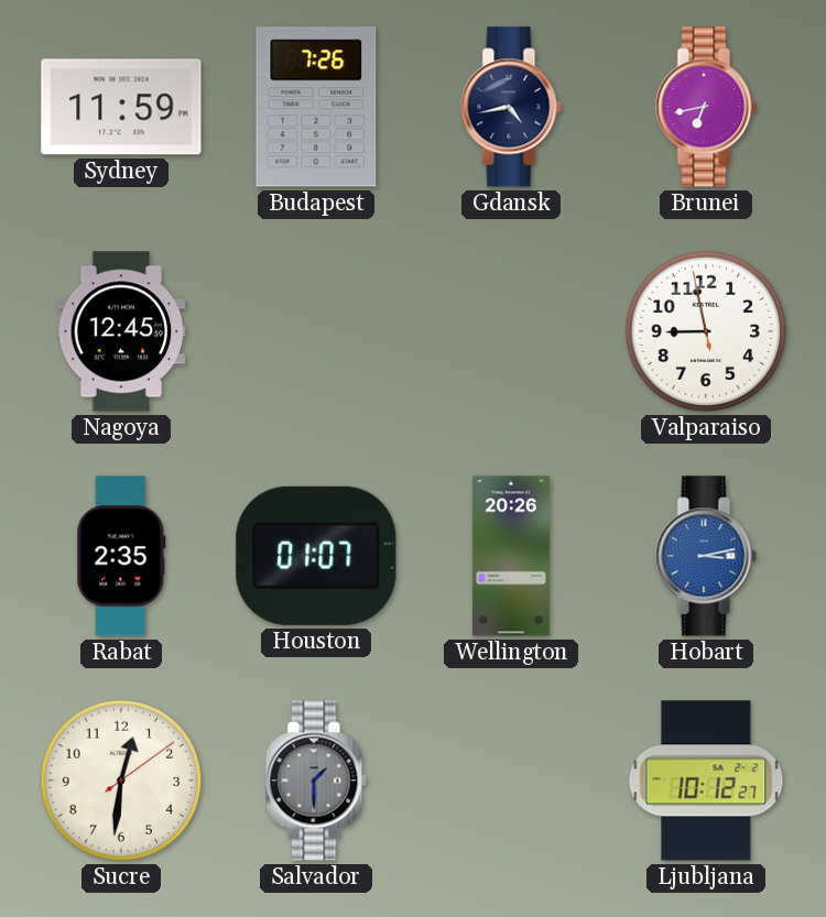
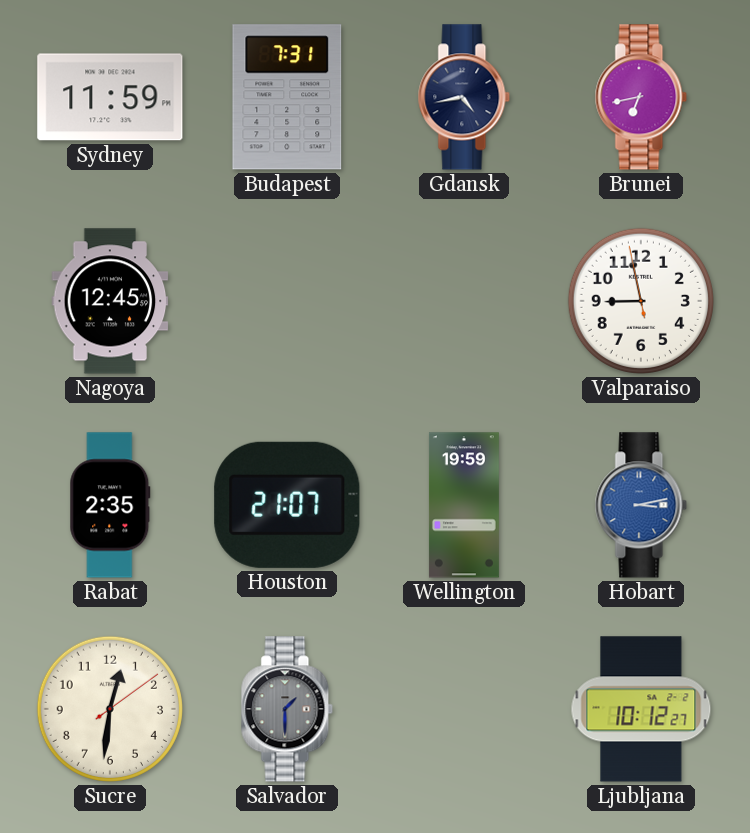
Budapest: 7:26 -> 7:31 (287, 97)
Houston: 01:07 -> 21:07 (287, 505)
Wellington: 20:26 -> 19:59 (464, 505)
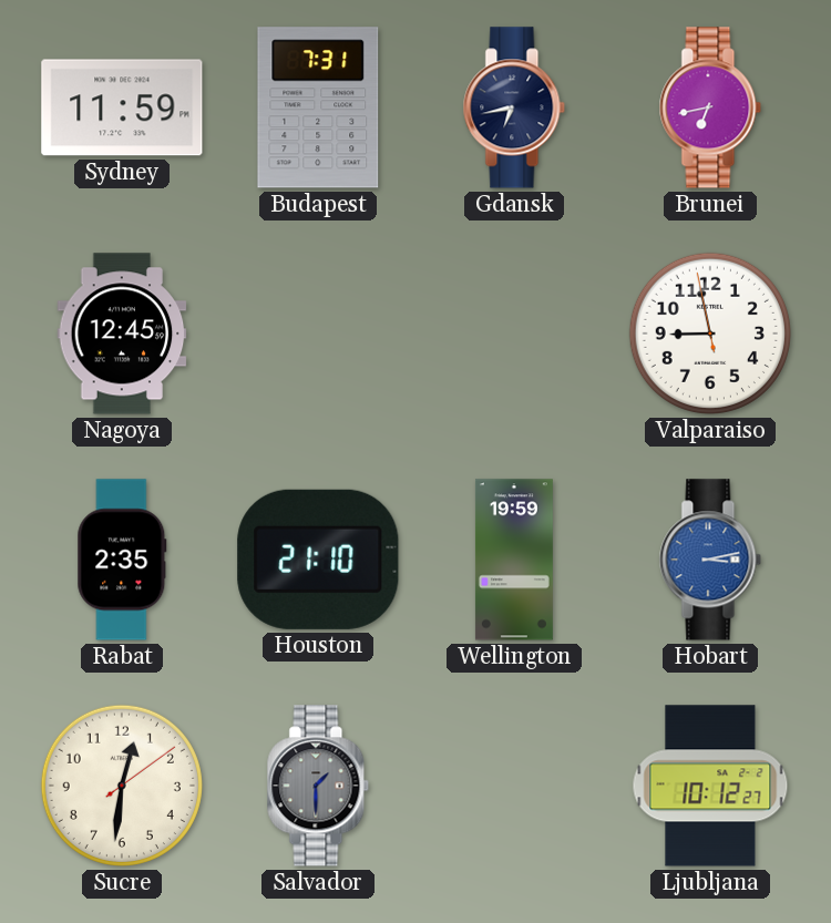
Gdansk: 4:43 -> 6:43 (514, 107)
Houston: 21:07 -> 21:10 (318, 560)
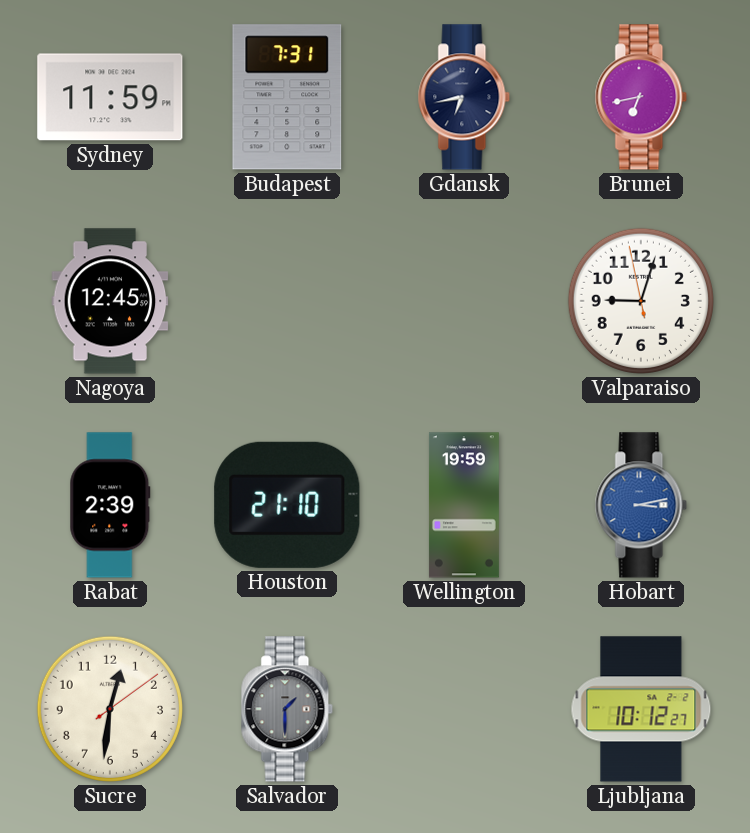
Valparaiso: 8:57 -> 9:02 (641, 301)
Rabat: 2:35 -> 2:39 (110, 505)
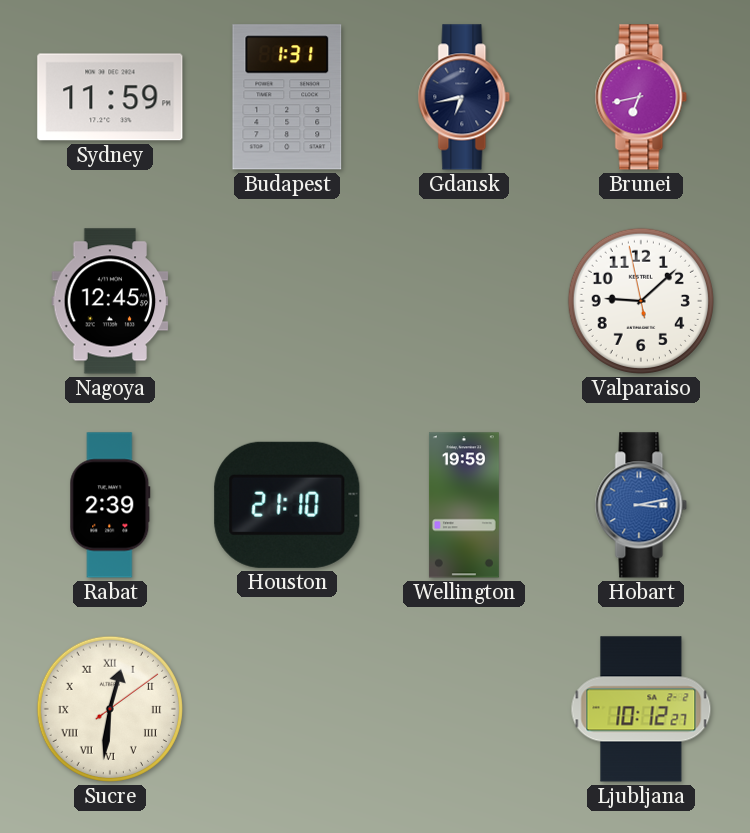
Budapest: 7:31 -> 1:31 (287, 97)
Valparaiso: 9:02 -> 9:07 (641, 301)
Sucre numerals: Arabic -> Roman (110, 709)
Salvador: 1:30 -> none (287, 709)
